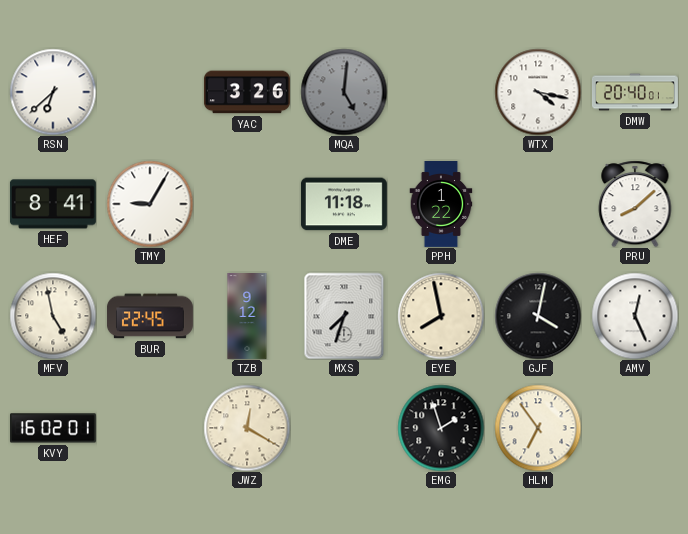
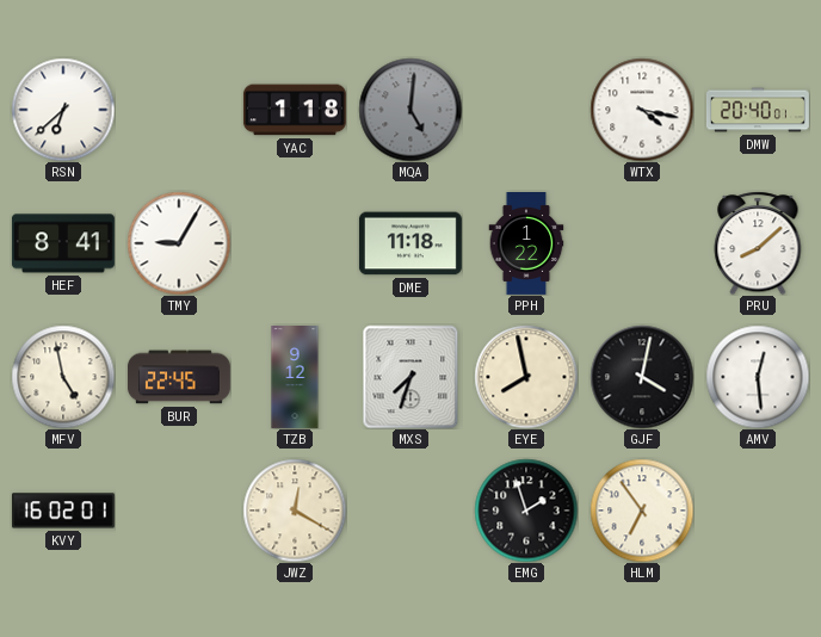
YAC: 3:26 -> 1:18 (295, 110)
AMV: 12:26 -> 12:29 (758, 377)
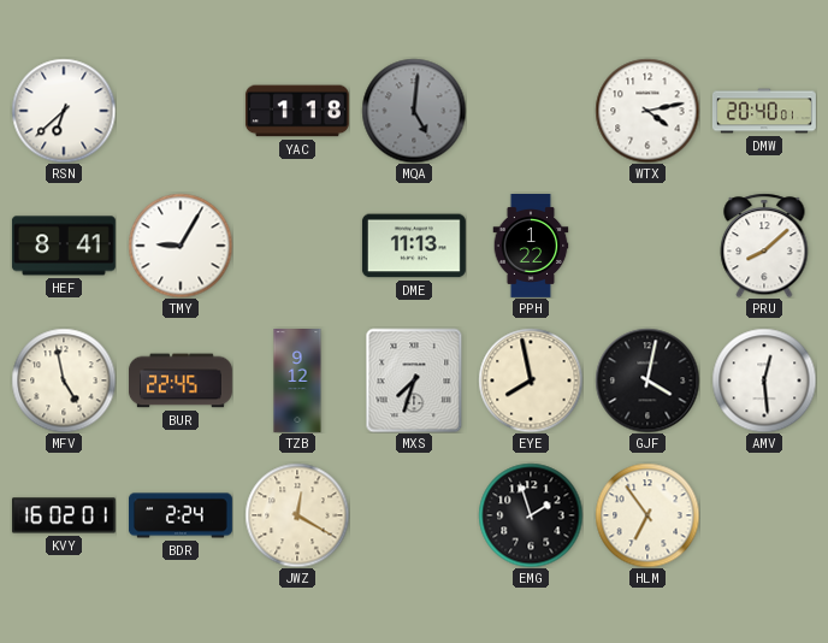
WTX: 4:17 -> 4:13 (647, 111)
DME: 11:18 -> 11:13 (414, 246)
BDR: none -> 2:24 (181, 515)
